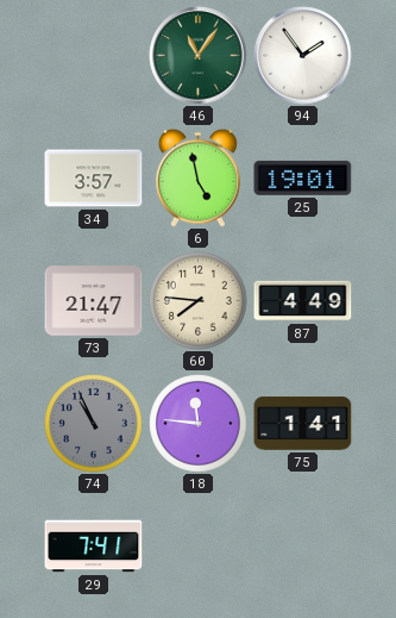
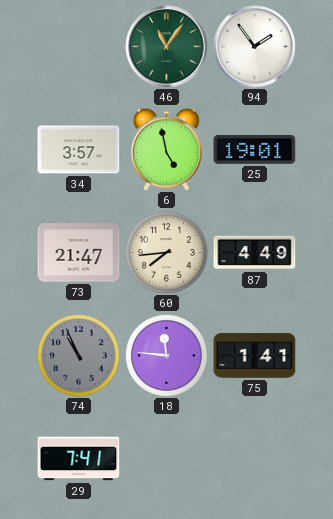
60: 7:46 -> 7:44 (167, 253)
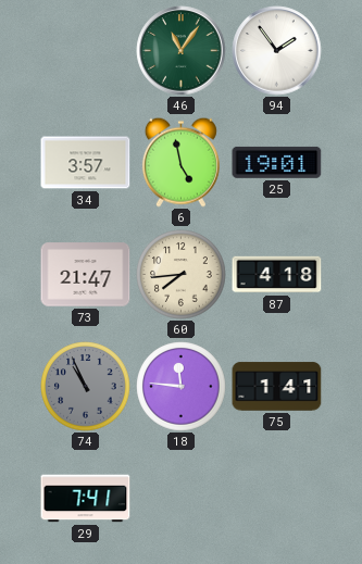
87: 4:49 -> 4:18 (277, 275)
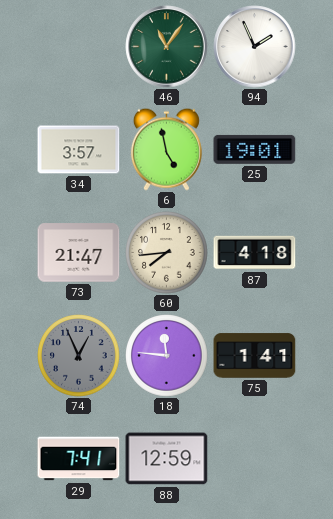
94: 1:54 -> 1:56 (255, 47)
74: 10:56 -> 12:56 (79, 356)
88: none -> 12:59 (167, 459)
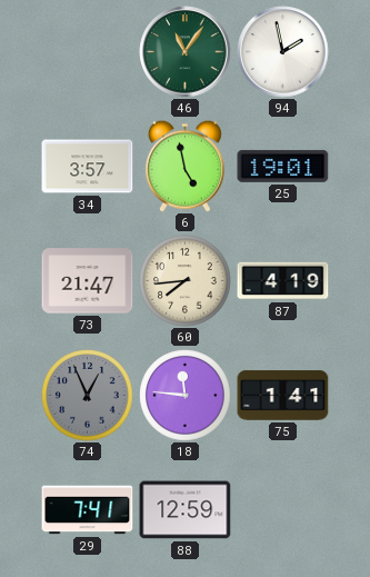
94: 1:56 -> 1:58 (283, 52)
87: 4:18 -> 4:19 (283, 281)
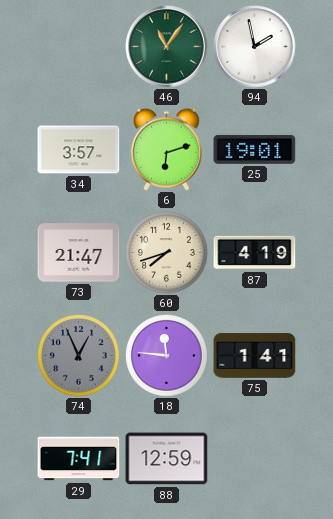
6: 4:58 -> 6:12 (166, 149)
60: 7:44 -> 7:42 (167, 253)
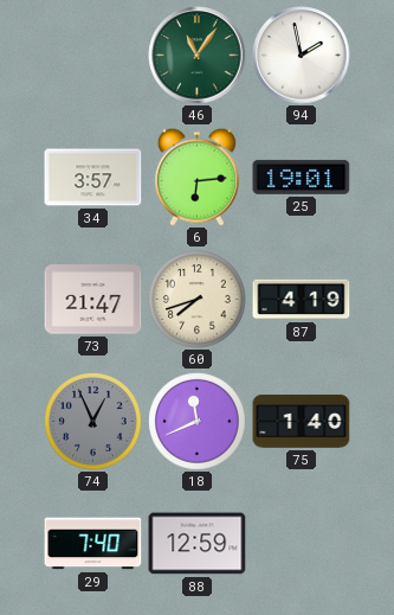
6: 6:12 -> 6:14 (196, 177)
18: 11:46 -> 11:41 (198, 422)
75: 1:41 -> 1:40 (302, 422)
29: 7:41 -> 7:40 (93, 544)
